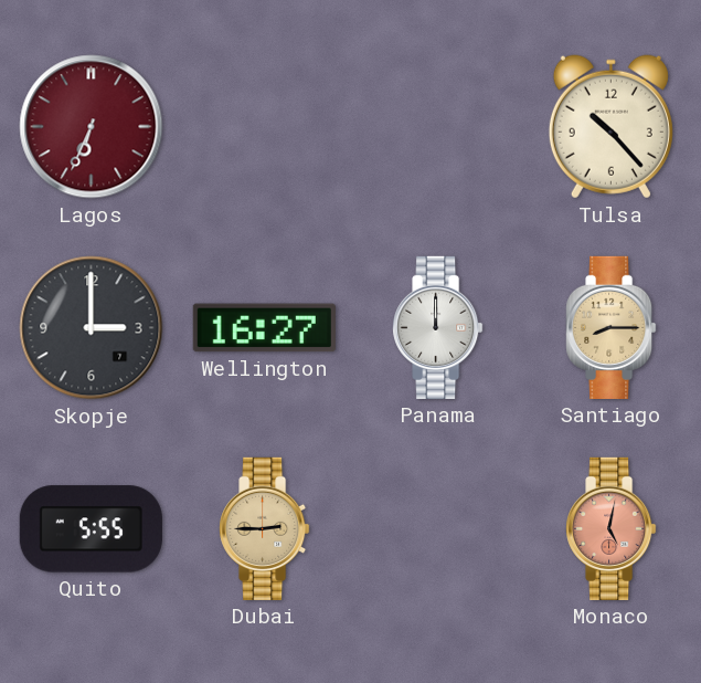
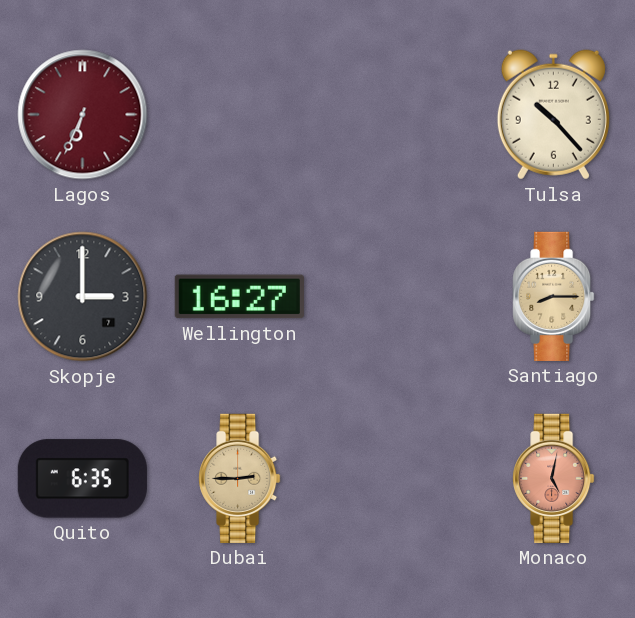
Panama: 12:00 -> none (438, 327)
Quito: 5:55 -> 6:35 (82, 479)
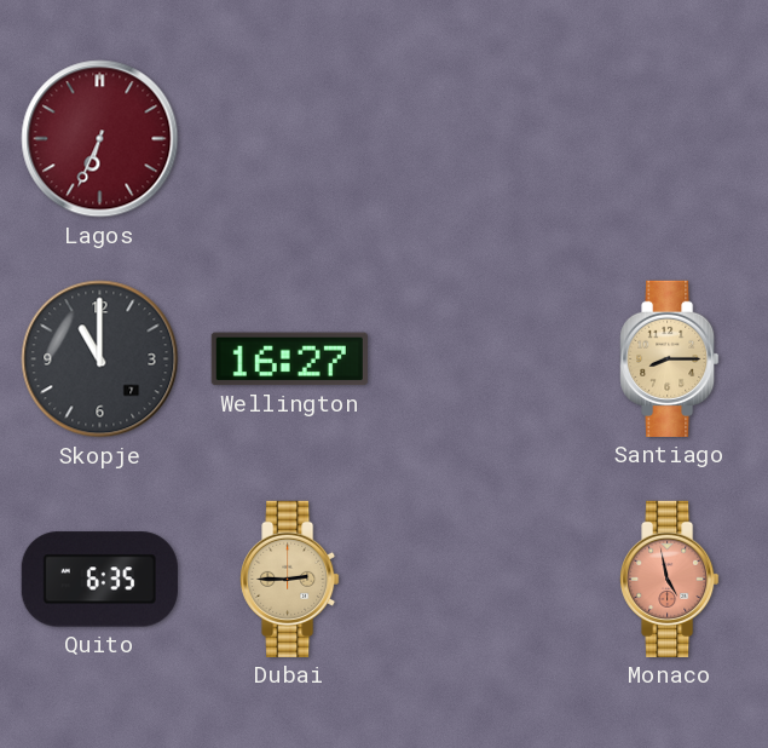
Tulsa: 10:23 -> none (553, 115)
Skopje: 3:00 -> 11:00 (100, 359)
Monaco: 5:02 -> 4:58 (670, 579)
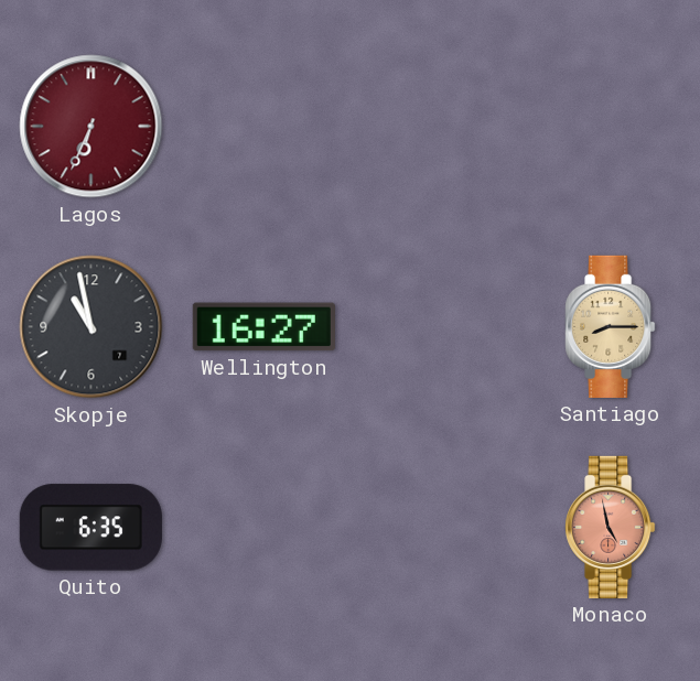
Skopje: 11:00 -> 10:58 (91, 327)
Dubai: 2:45 -> none (290, 579)
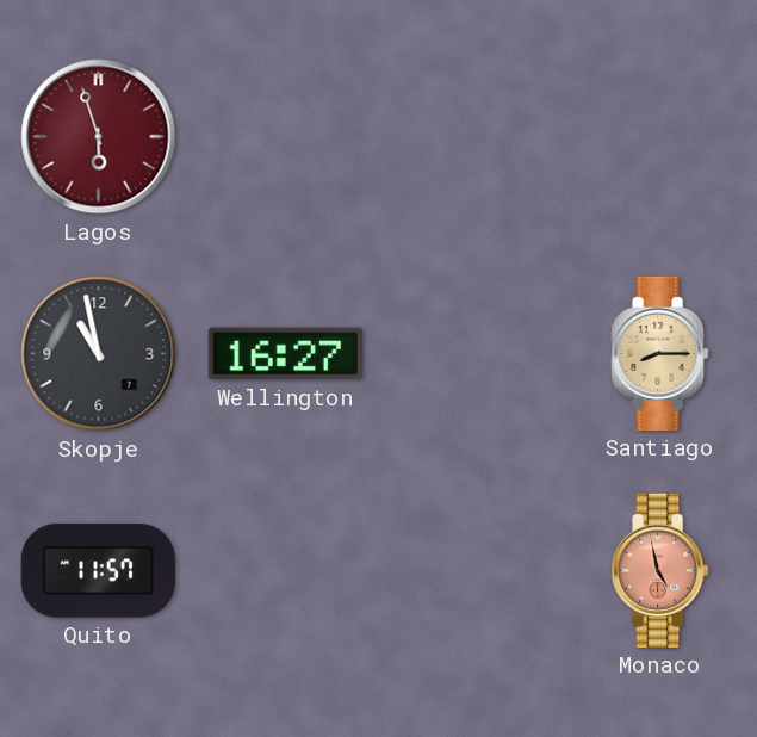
Lagos: 6:34 -> 5:57 (99, 137)
Quito: 6:35 -> 11:57 (98, 571)
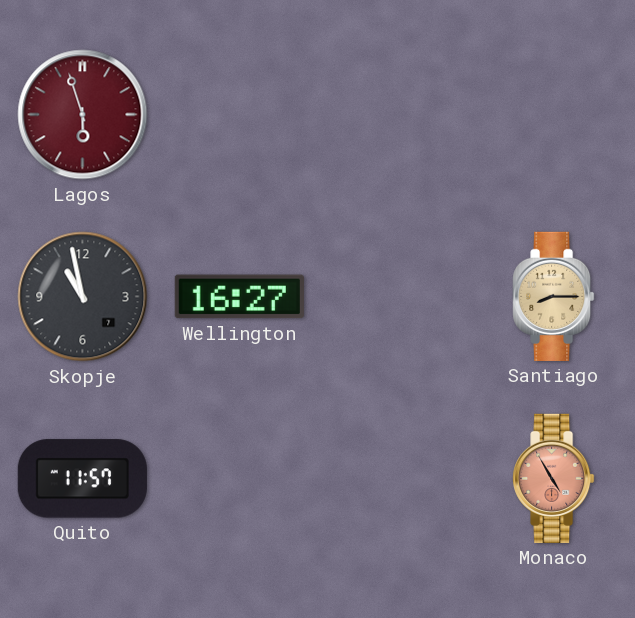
Monaco: 4:58 -> 4:55 (554, 478)
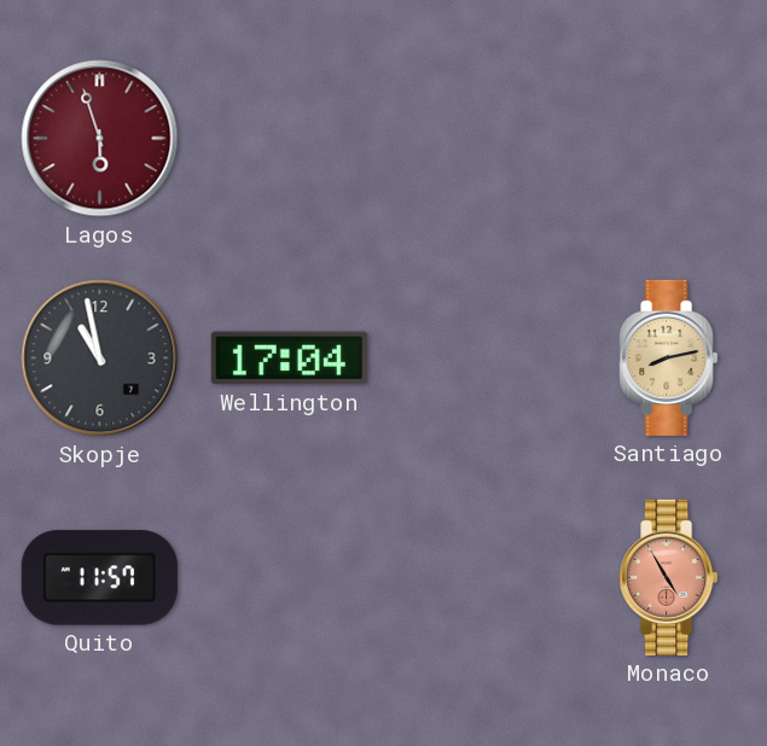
Wellington: 16:27 -> 17:04 (289, 359)
Santiago: 8:15 -> 8:13 (669, 357)
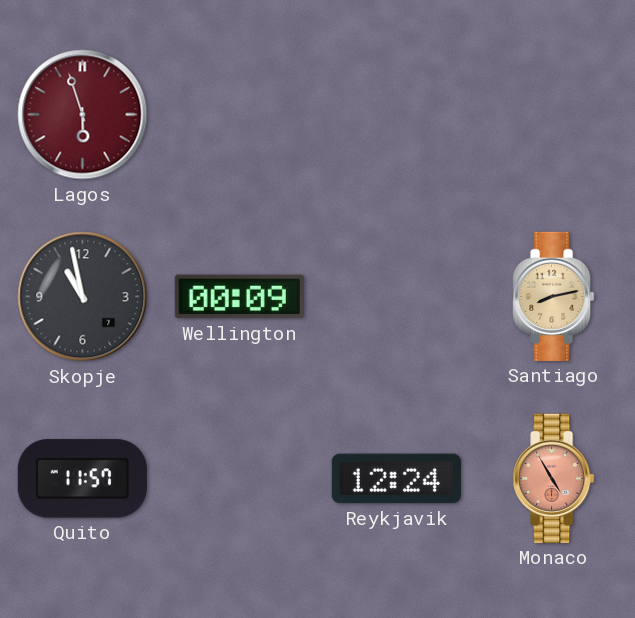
Wellington: 17:04 -> 00:09 (239, 297)
Reykjavik: none -> 12:24 (396, 479)
